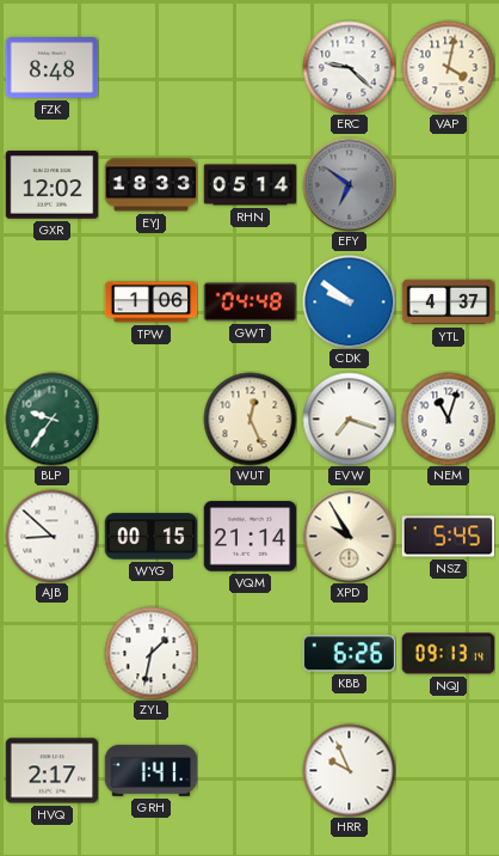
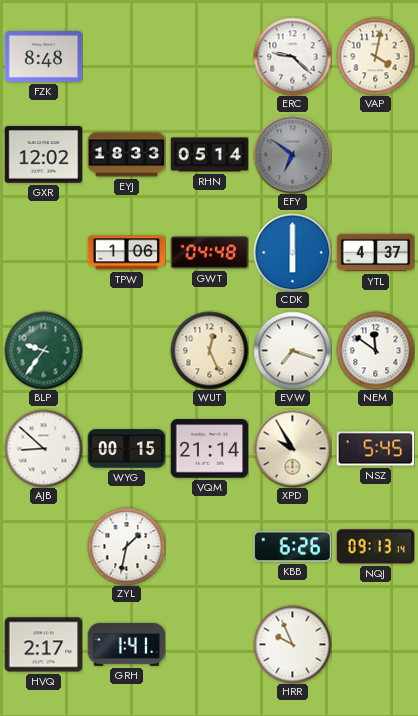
CDK: 9:51 -> 6:00 (292, 252)
NEM: 11:03 -> 11:51 (375, 350)
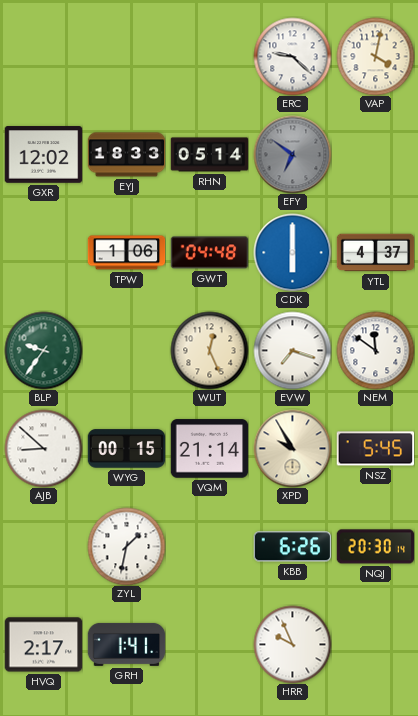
FZK: 8:48 -> none (43, 57)
NQJ: 09:13 -> 20:30 (375, 547)
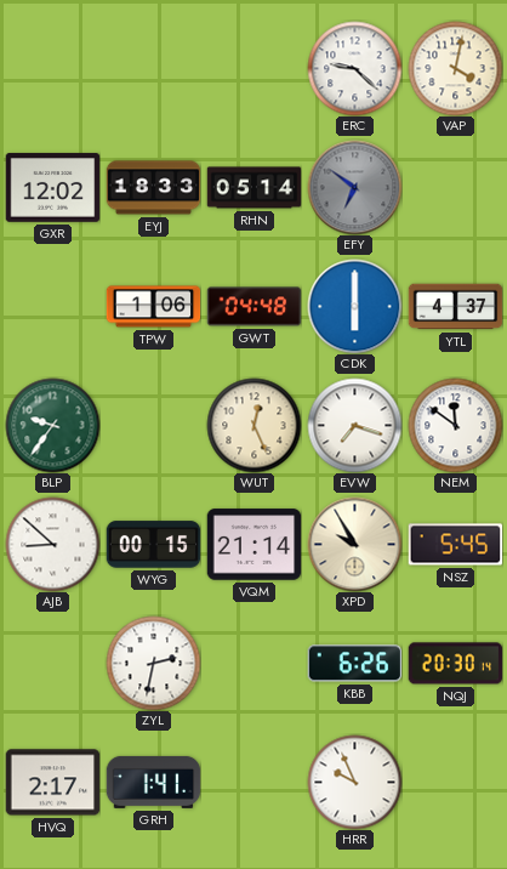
ZYL: 1:32 -> 2:32 (153, 663)
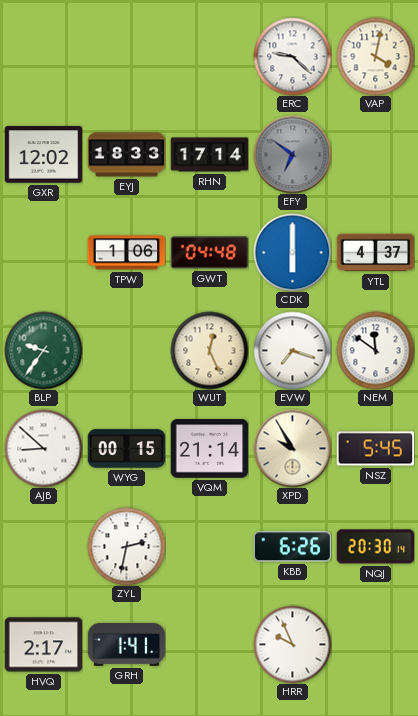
RHN: 05:14 -> 17:14 (209, 155)
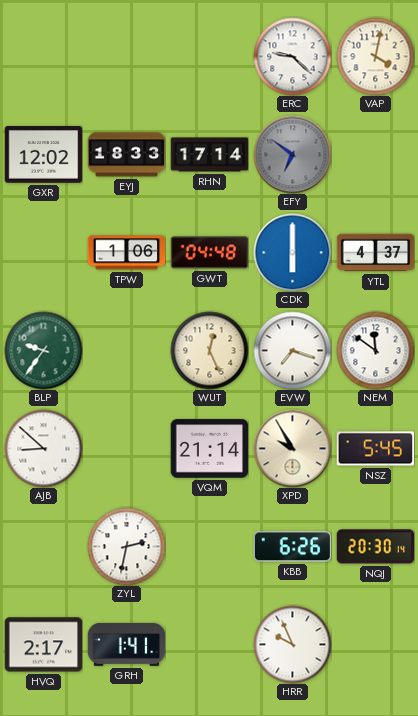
WYG: 00:15 -> none (126, 449)
